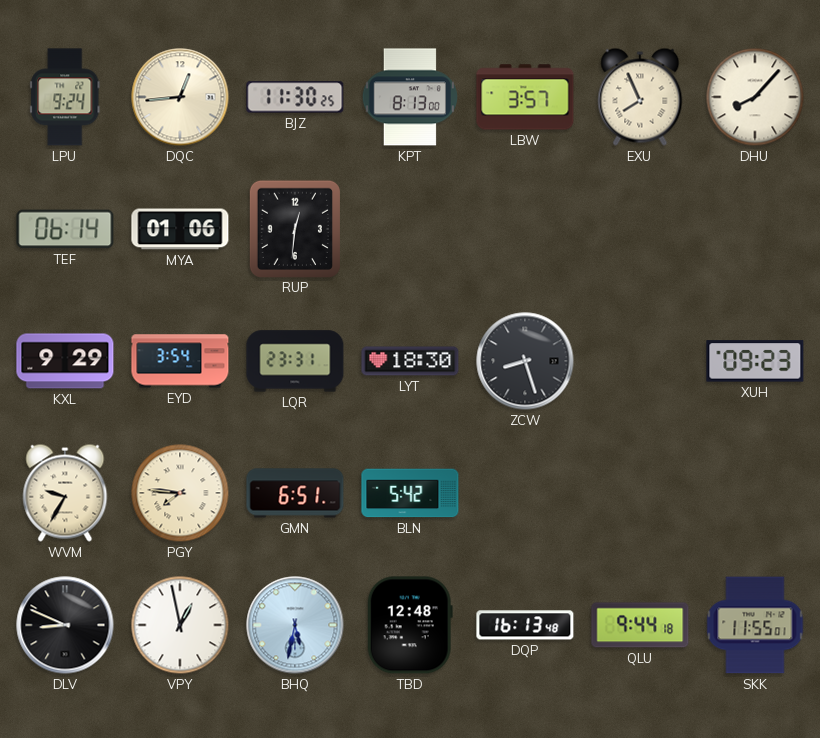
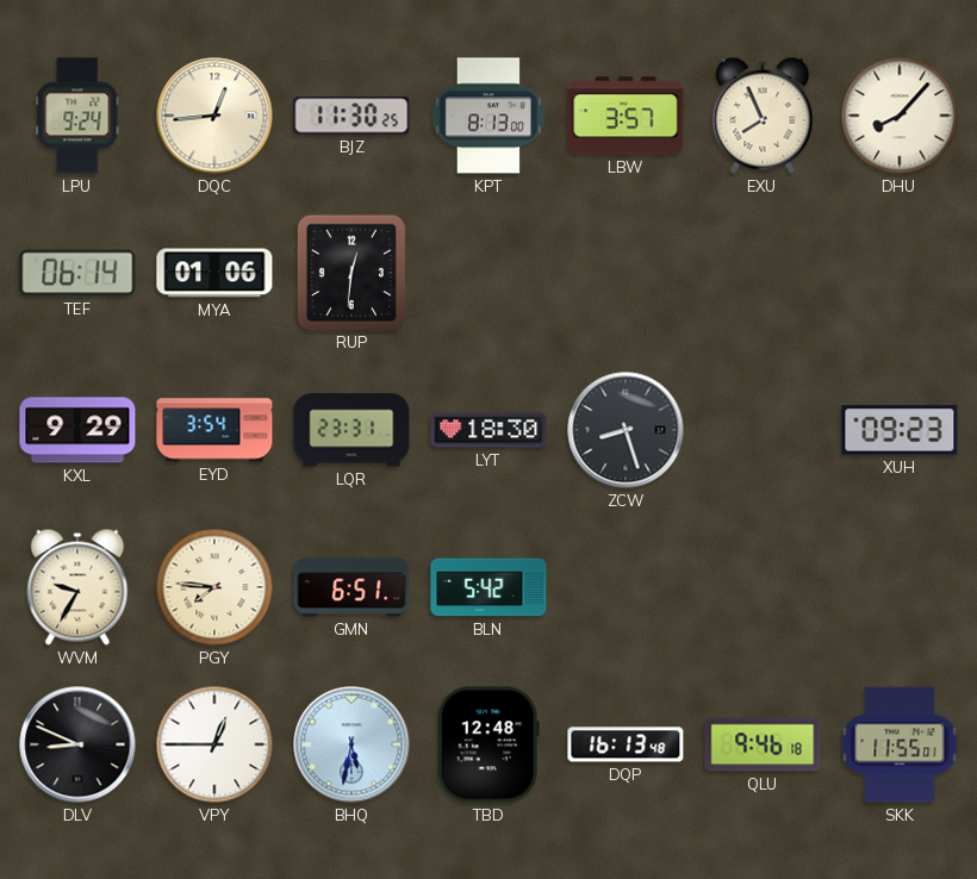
VPY: 12:58 -> 12:45 (214, 744)
QLU: 9:44 -> 9:46 (763, 744)
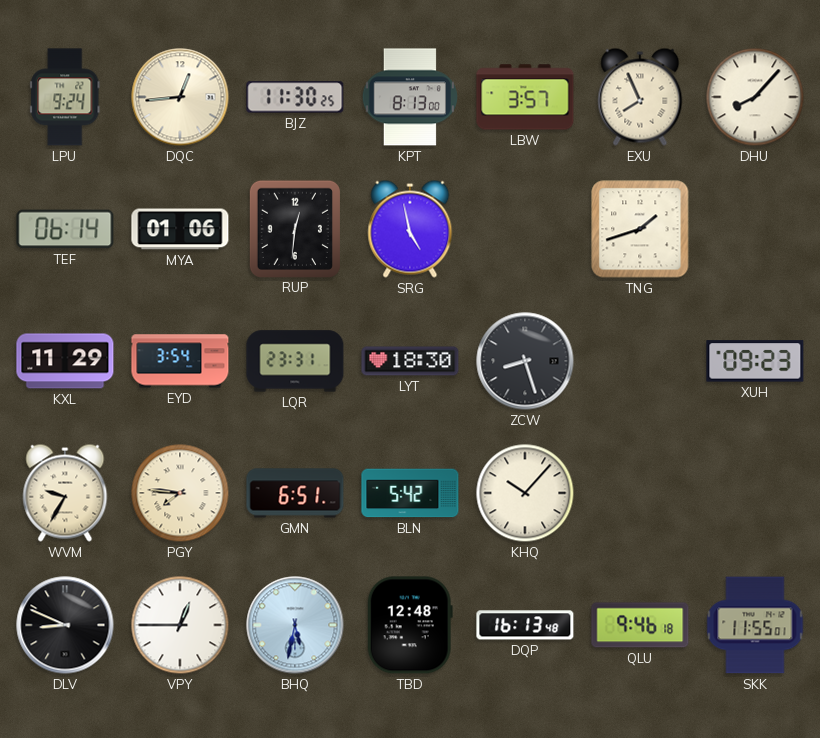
SRG: none -> 4:58 (410, 229)
TNG: none -> 1:42 (640, 229)
KXL: 9:29 -> 11:29 (65, 361)
KHQ: none -> 10:07 (525, 493)
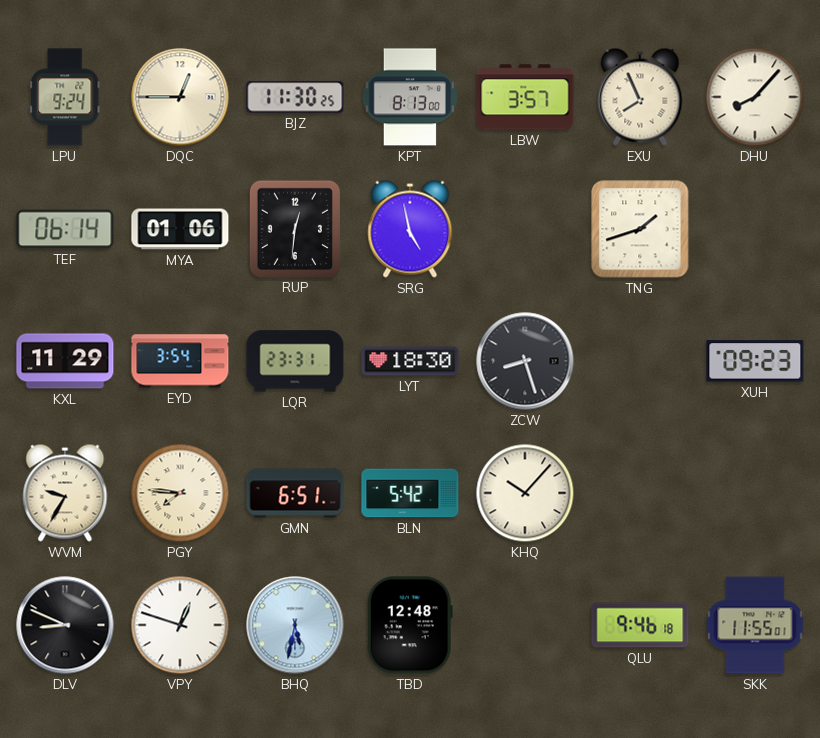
DQC: 12:44 -> 12:45 (180, 97)
VPY: 12:45 -> 12:48 (180, 625)
DQP: 16:13 -> none (525, 625)
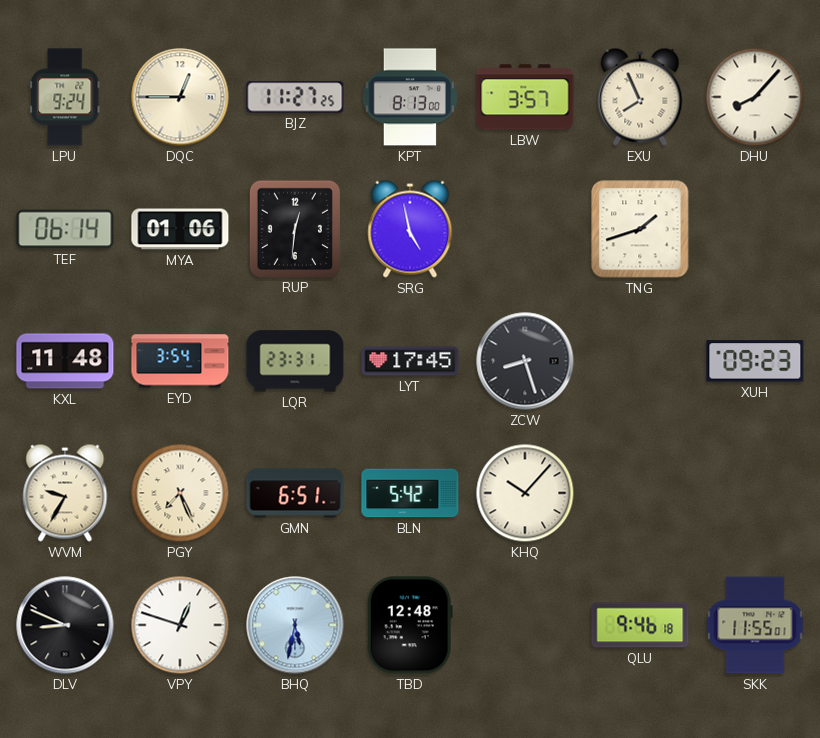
BJZ: 11:30 -> 11:27 (295, 97)
KXL: 11:29 -> 11:48 (65, 361)
LYT: 18:30 -> 17:45 (410, 361)
PGY: 7:46 -> 7:26 (180, 493)
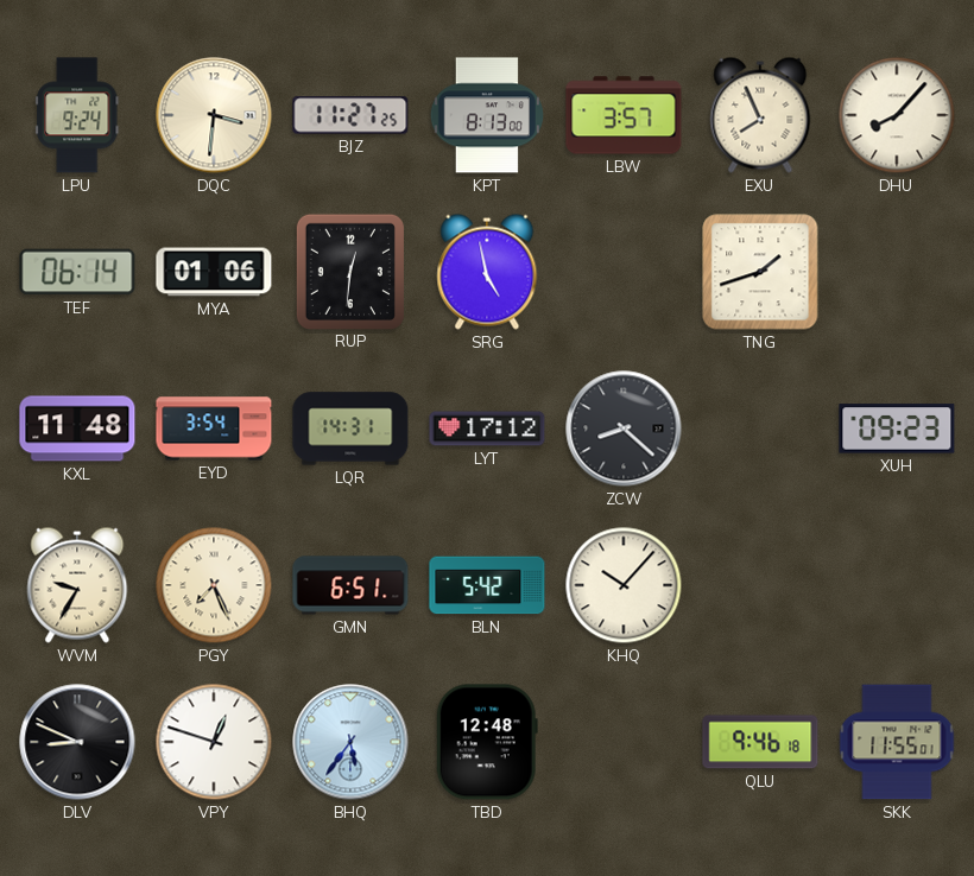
DQC: 12:45 -> 3:31 (214, 115)
LQR: 23:31 -> 14:31 (350, 429)
LYT: 17:45 -> 17:12 (487, 429)
ZCW: 8:27 -> 8:22 (624, 429)
BHQ: 5:32 -> 5:36 (350, 742)
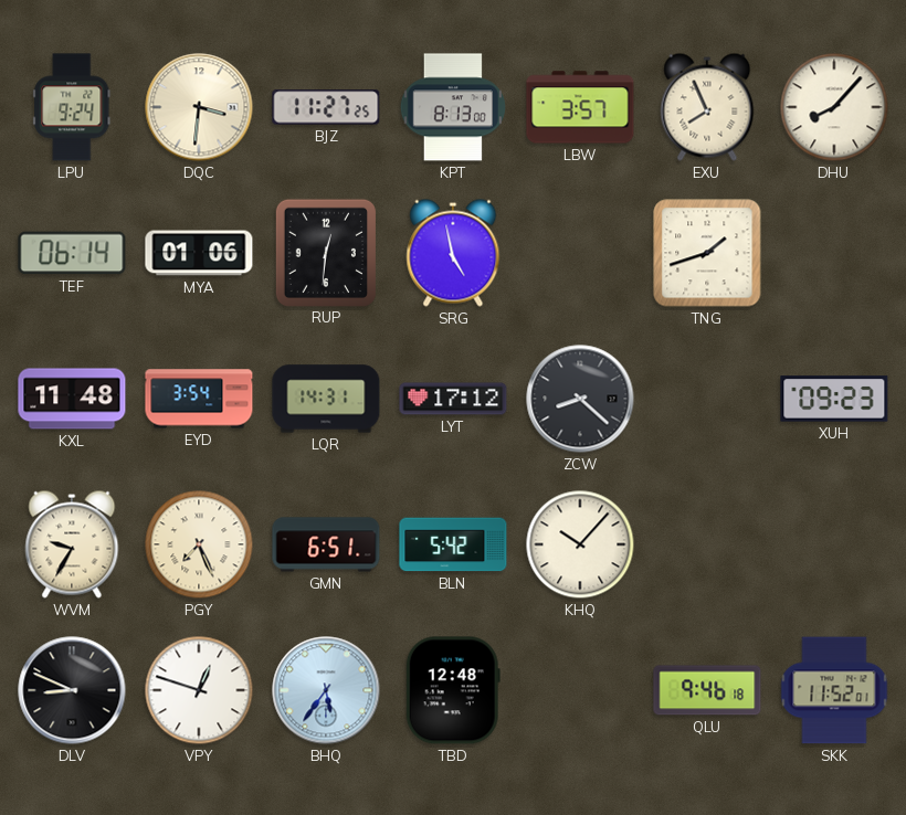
SKK: 11:55 -> 11:52 (834, 690)
